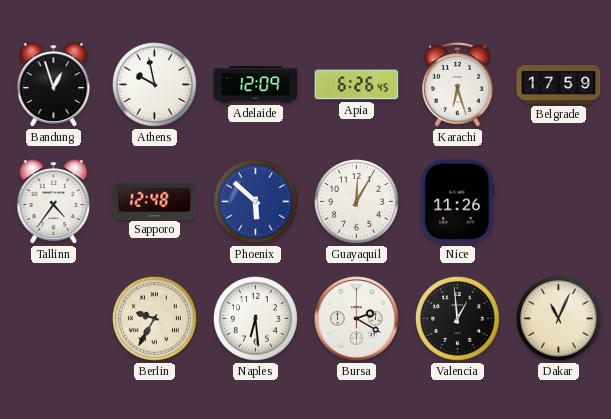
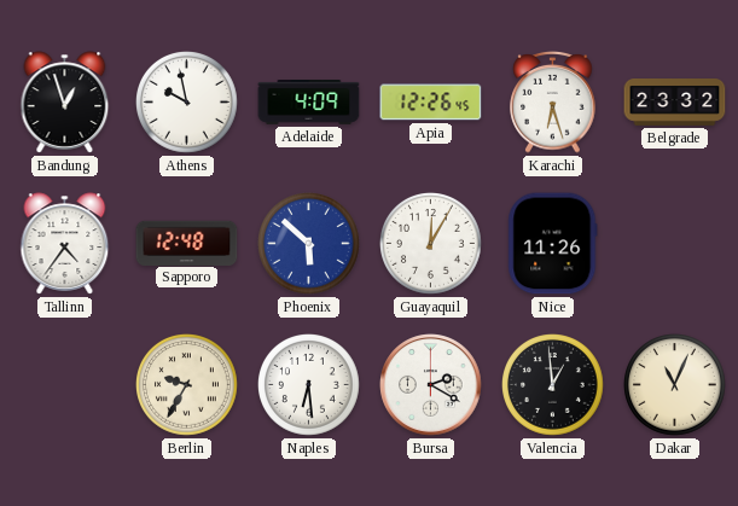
Adelaide: 12:09 -> 4:09 (309, 103)
Apia: 6:26 -> 12:26 (431, 103)
Belgrade: 17:59 -> 23:32 (675, 103)
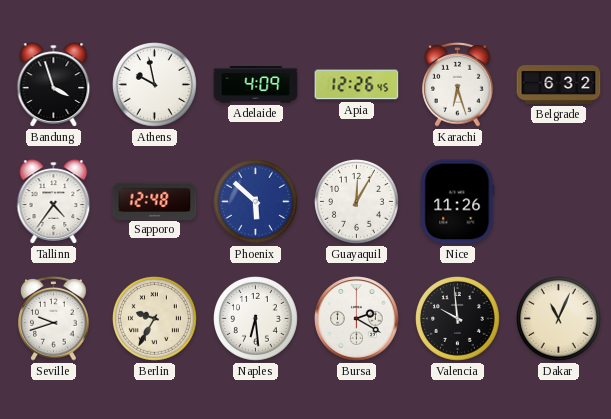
Bandung: 12:57 -> 3:57 (54, 85)
Belgrade: 23:32 -> 6:32 (559, 85)
Seville: none -> 9:42 (54, 319)
Valencia: 12:59 -> 9:59 (458, 319)
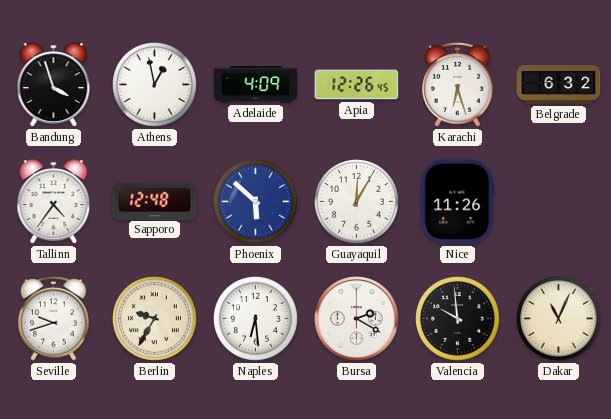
Athens: 9:58 -> 12:58 (155, 85)
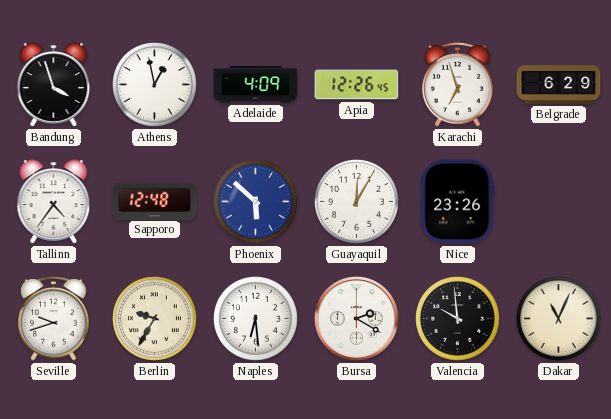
Karachi: 6:27 -> 6:57 (458, 85)
Belgrade: 6:32 -> 6:29 (559, 85)
Nice: 11:26 -> 23:26 (458, 202)
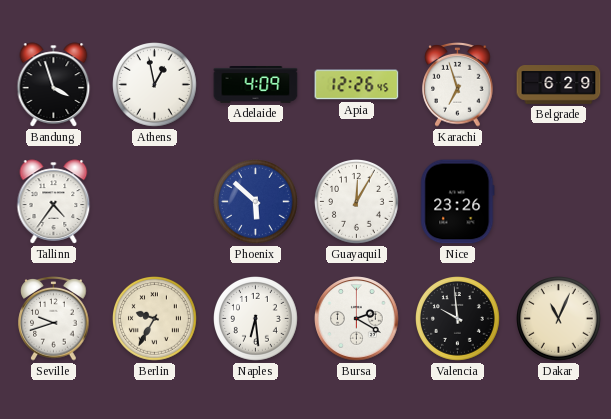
Sapporo: 12:48 -> none (155, 201)
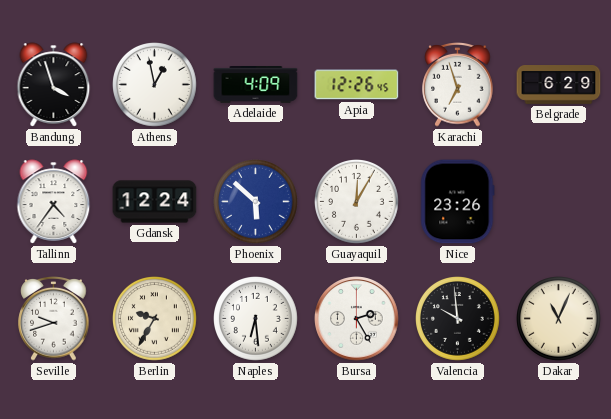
Gdansk: none -> 12:24 (155, 202)
Bursa: 2:20 -> 2:25 (357, 319)
